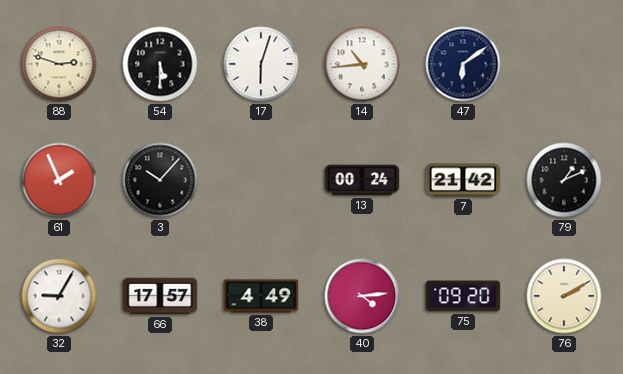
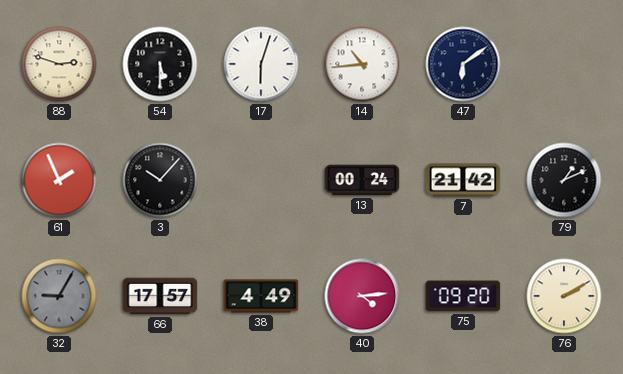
32 dial: white -> grey (59, 296)
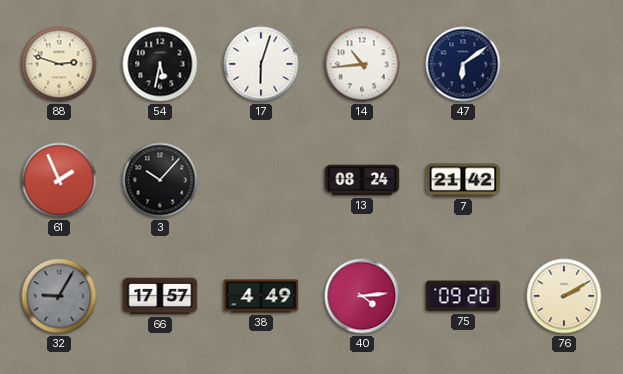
54: 5:30 -> 5:32 (160, 64)
13: 00:24 -> 08:24 (362, 180)
79: 1:11 -> none (564, 180)
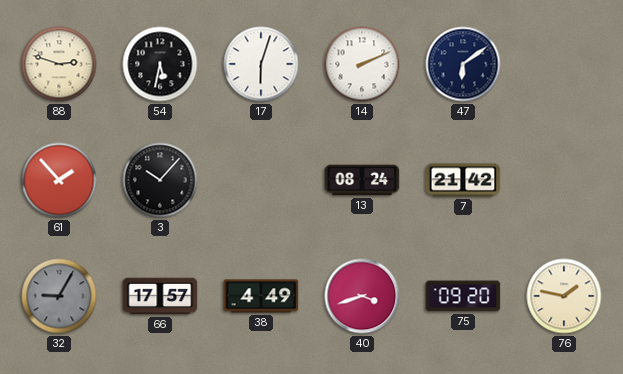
14: 10:44 -> 2:11 (362, 64)
61: 1:56 -> 1:53 (59, 180)
40: 4:14 -> 3:42 (362, 296)
76: 2:10 -> 1:47 (564, 296)
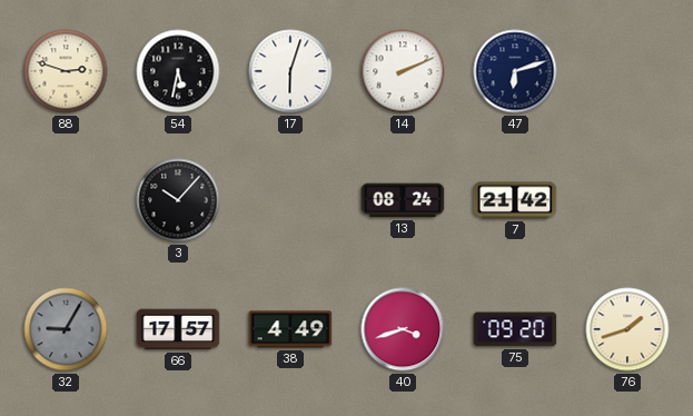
47: 6:09 -> 6:12 (515, 71)
61: 1:53 -> none (59, 180)
76: 1:47 -> 1:42 (627, 329)
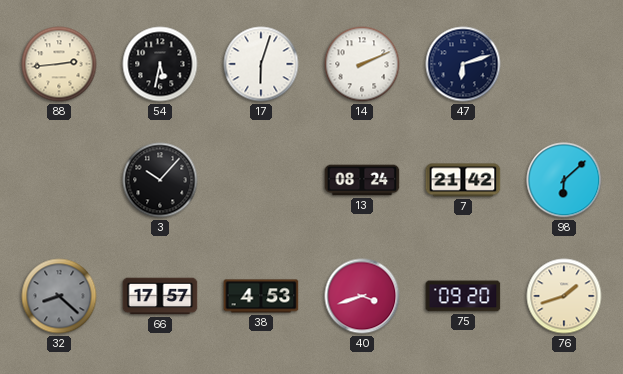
88: 2:48 -> 2:44 (59, 64)
98: none -> 6:08 (564, 180)
32: 9:05 -> 8:22 (59, 296)
38: 4:49 -> 4:53 (261, 296)
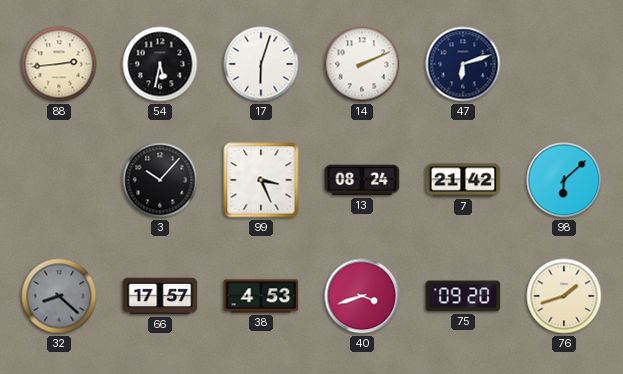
99: none -> 3:26 (261, 180)
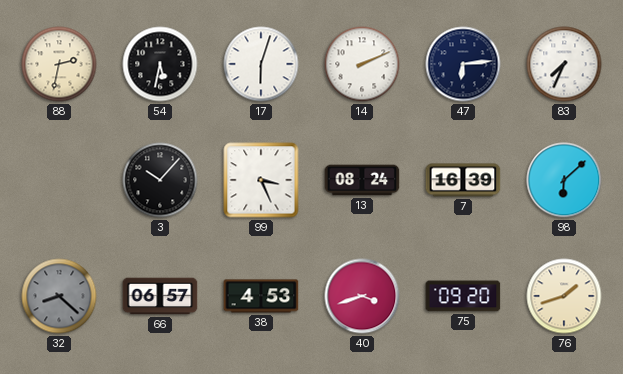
88: 2:44 -> 2:32 (59, 64)
47: 6:12 -> 6:14 (463, 64)
83: none -> 7:34 (564, 64)
7: 21:42 -> 16:39 (463, 180)
66: 17:57 -> 06:57 (160, 296)
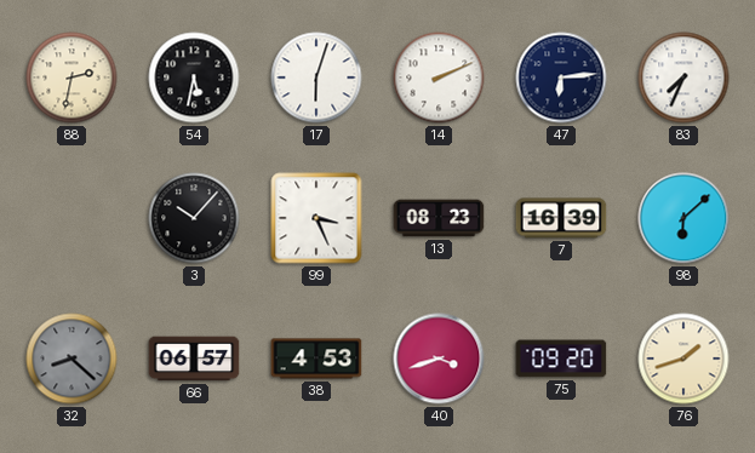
13: 08:24 -> 08:23 (439, 218)
